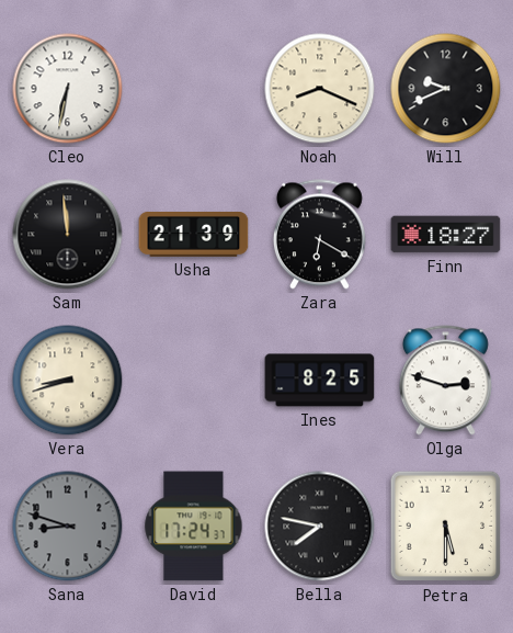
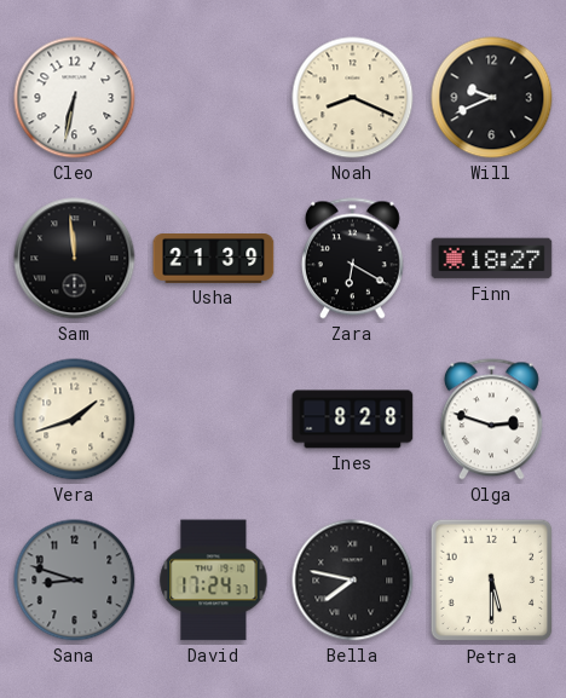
Vera: 8:42 -> 1:42 (75, 420)
Ines: 8:25 -> 8:28 (353, 420)
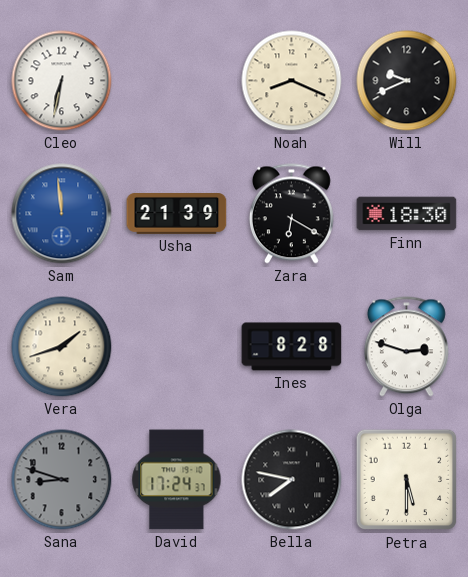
Sam dial: black -> blue (62, 214)
Finn: 18:27 -> 18:30 (407, 214)
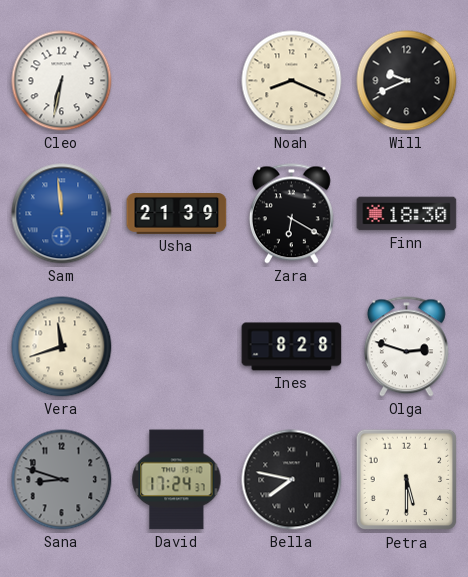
Vera: 1:42 -> 11:42 (62, 347)
